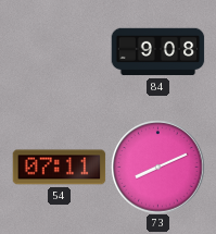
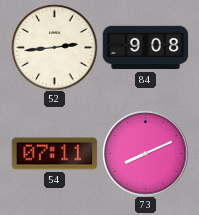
52: none -> 2:44 (54, 47)
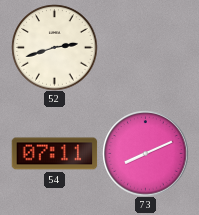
52: 2:44 -> 2:42 (54, 47)
84: 9:08 -> none (145, 48)
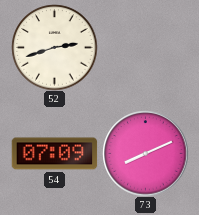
54: 07:11 -> 07:09 (54, 154)
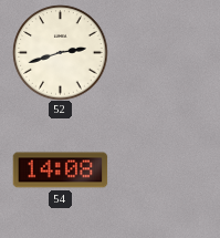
54: 07:09 -> 14:08 (60, 170)
73: 8:11 -> none (145, 153)
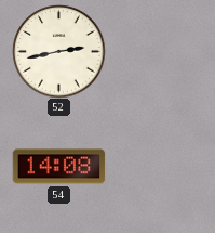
52: 2:42 -> 2:43 (58, 51)
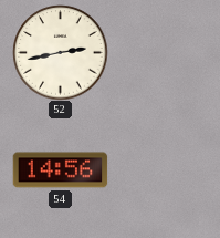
54: 14:08 -> 14:56 (60, 170)
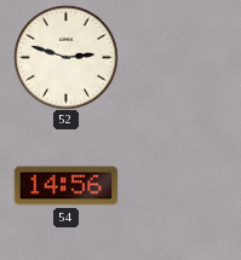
52: 2:43 -> 2:48 (65, 57)
